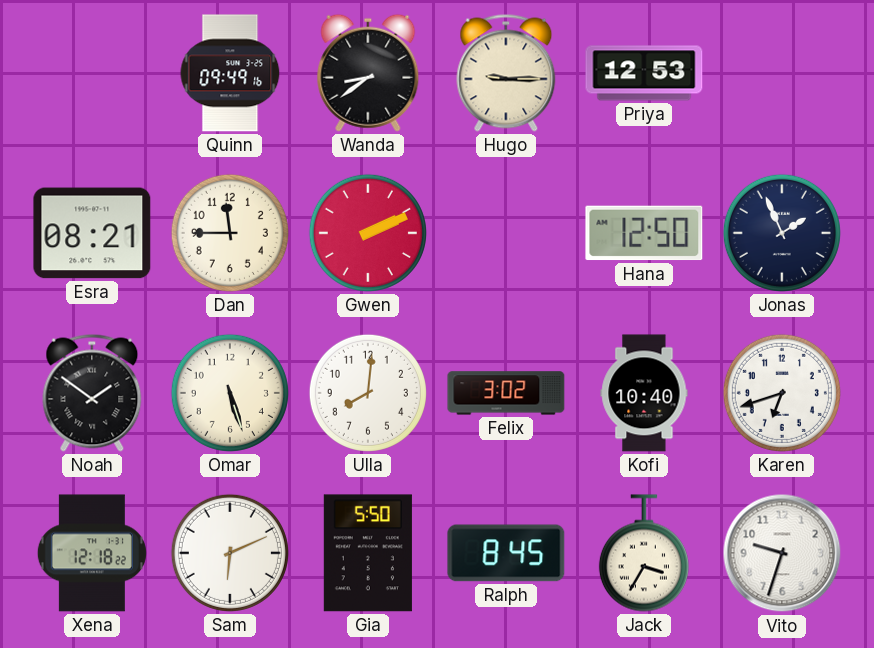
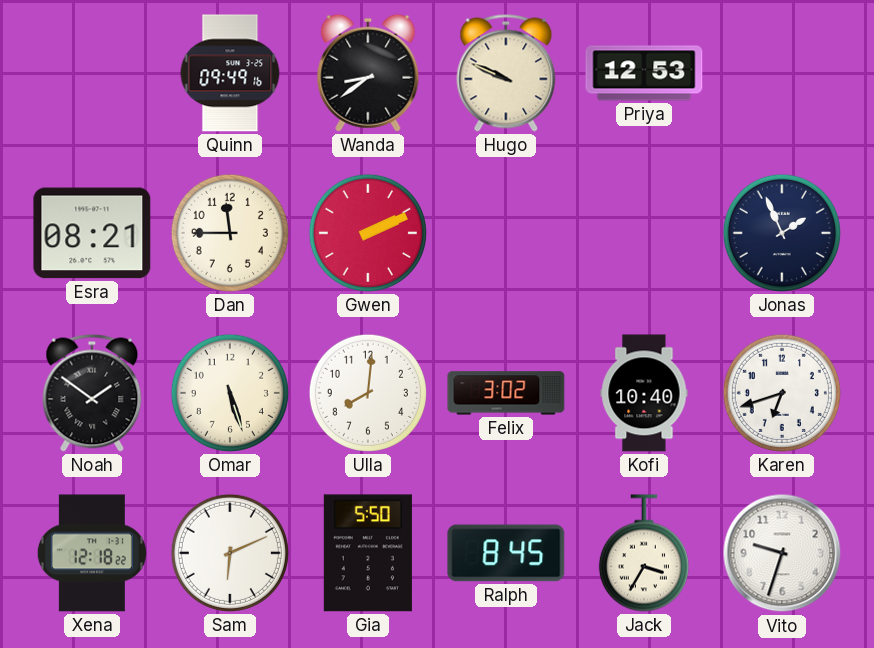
Hugo: 9:15 -> 9:49 (506, 73)
Hana: 12:50 -> none (644, 233)
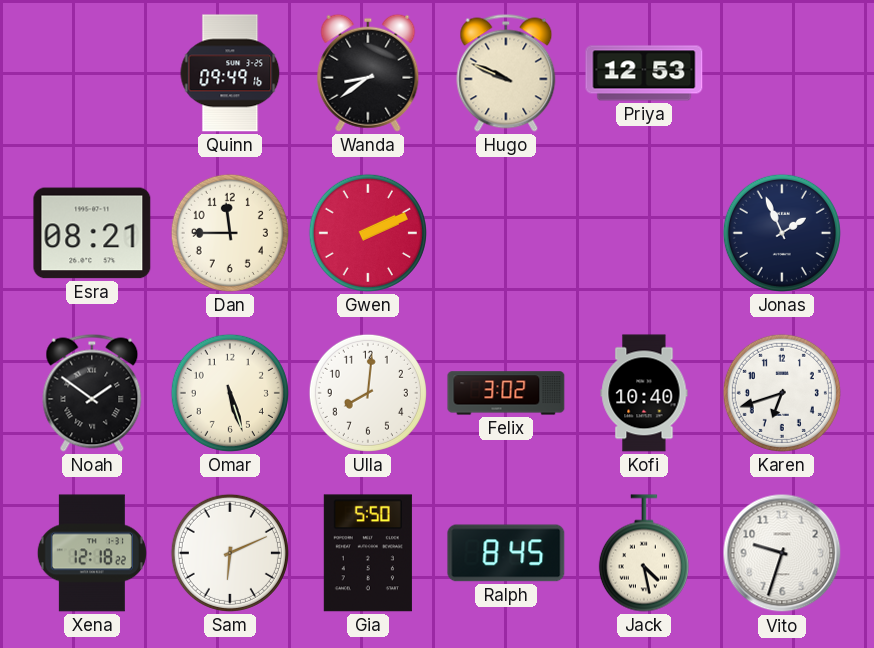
Jack: 3:35 -> 4:28 (644, 553)
